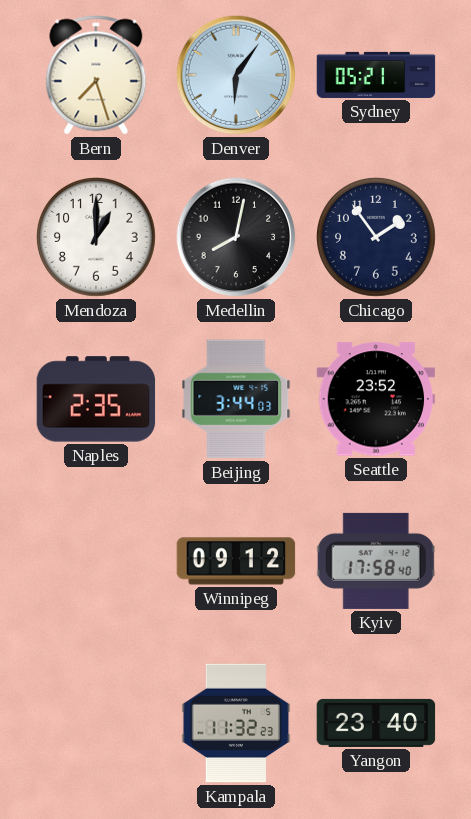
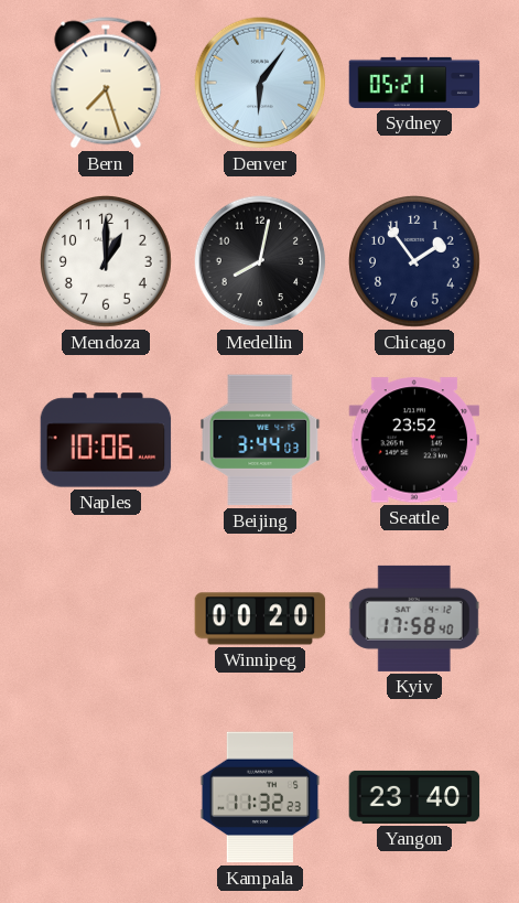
Naples: 2:35 -> 10:06 (106, 440)
Winnipeg: 09:12 -> 00:20 (260, 619)
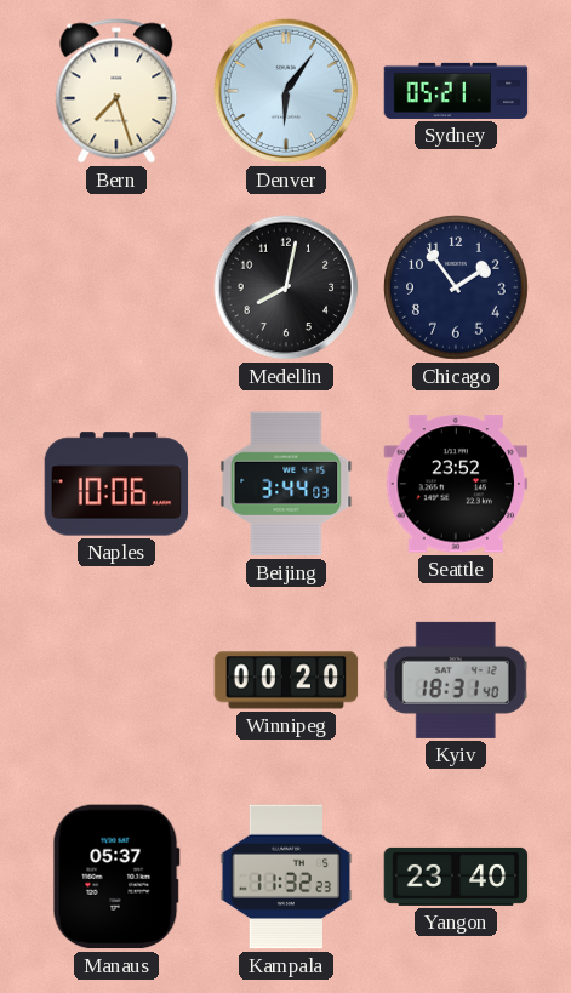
Mendoza: 1:00 -> none (107, 262)
Kyiv: 17:58 -> 18:31 (456, 680)
Manaus: none -> 05:37 (116, 877)
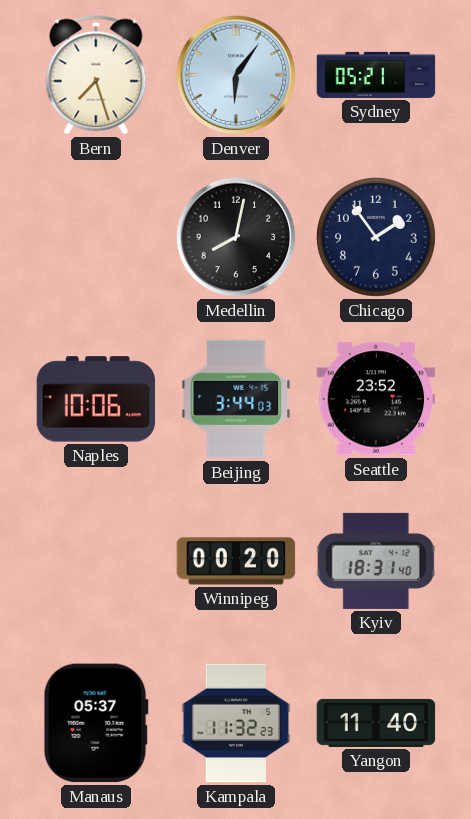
Yangon: 23:40 -> 11:40 (376, 723)
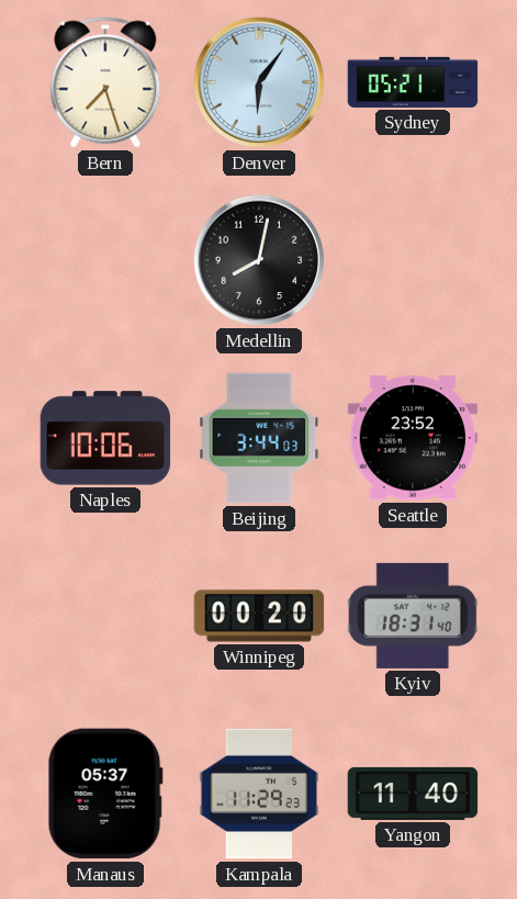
Chicago: 1:54 -> none (377, 238)
Kampala: 11:32 -> 11:29 (259, 794)
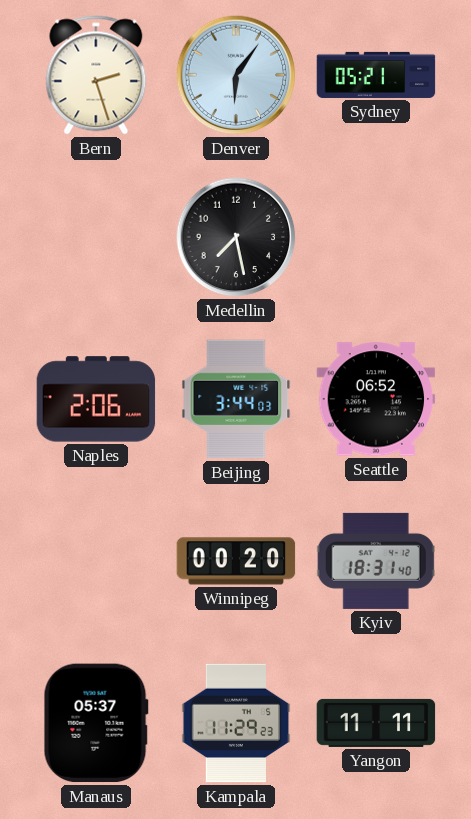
Bern: 7:27 -> 2:27 (96, 75)
Medellin: 8:02 -> 7:28 (236, 237)
Naples: 10:06 -> 2:06 (96, 399)
Seattle: 23:52 -> 06:52 (376, 399)
Yangon: 11:40 -> 11:11 (376, 723)
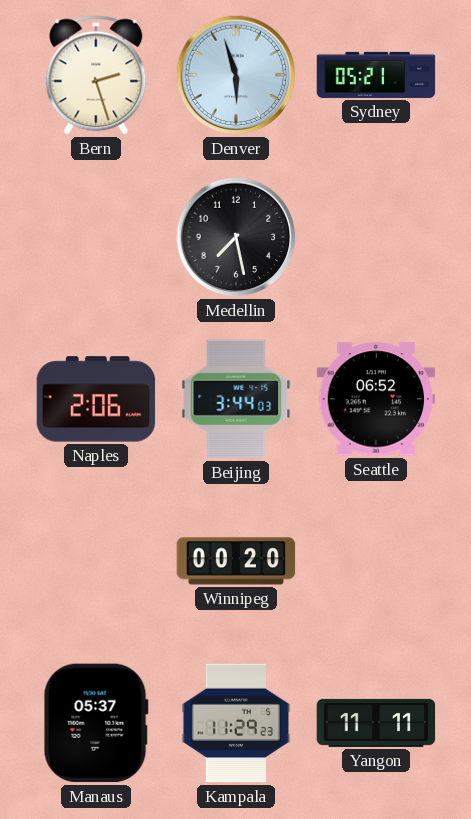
Denver: 6:06 -> 5:57 (236, 75)
Kyiv: 18:31 -> none (376, 561)
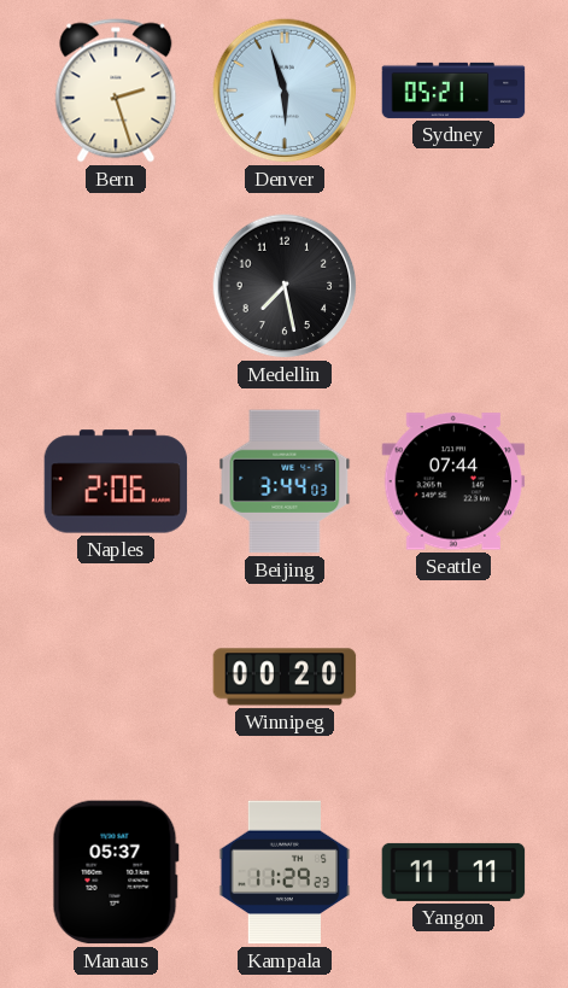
Seattle: 06:52 -> 07:44 (453, 481)
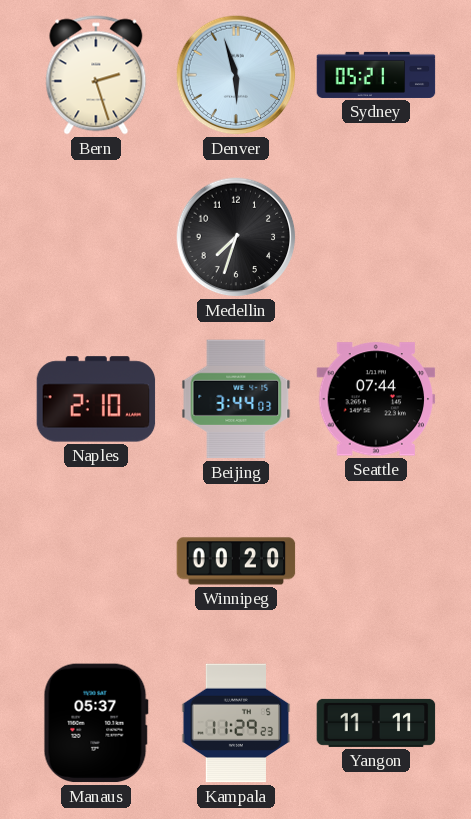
Medellin: 7:28 -> 7:33 (236, 237)
Naples: 2:06 -> 2:10 (96, 399)
